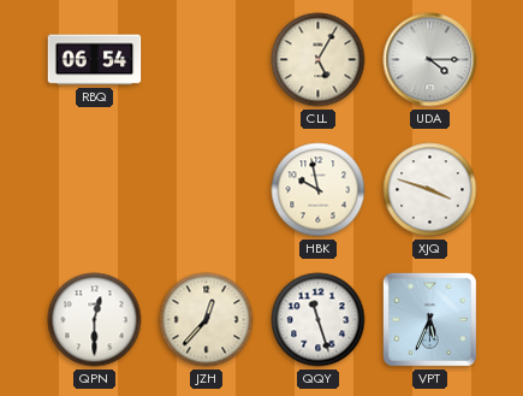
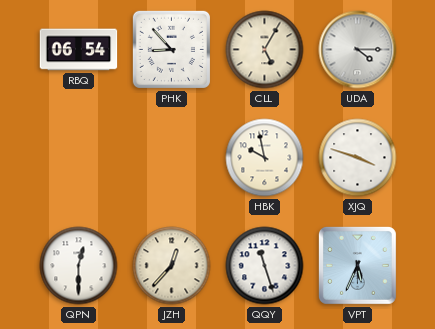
PHK: none -> 8:53 (171, 49)
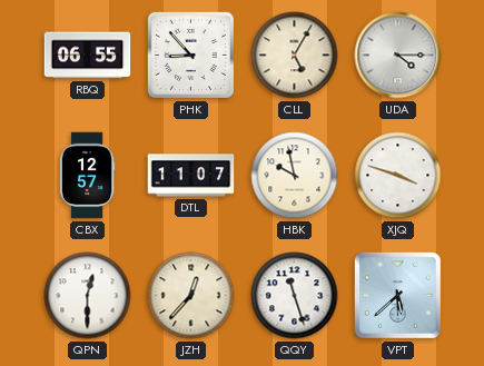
RBQ: 06:54 -> 06:55 (88, 56)
CBX: none -> 12:57 (87, 176)
DTL: none -> 11:07 (191, 176)
VPT: 5:34 -> 5:38 (397, 295)
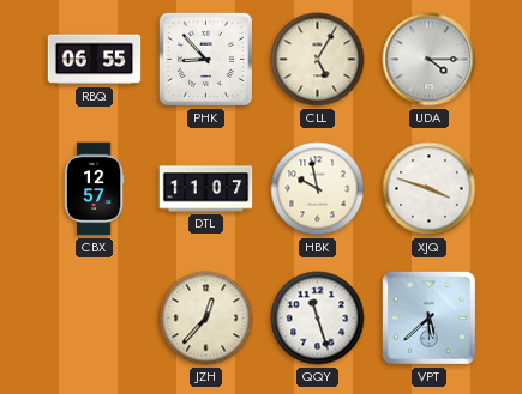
QPN: 12:30 -> none (88, 296)
